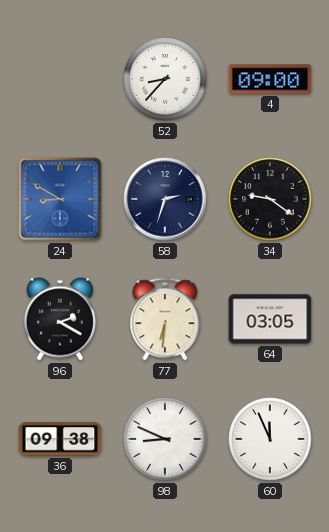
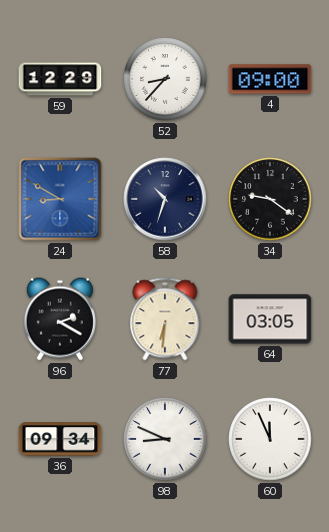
59: none -> 12:29 (60, 79)
58: 2:33 -> 10:33 (165, 199)
36: 09:38 -> 09:34 (60, 439)
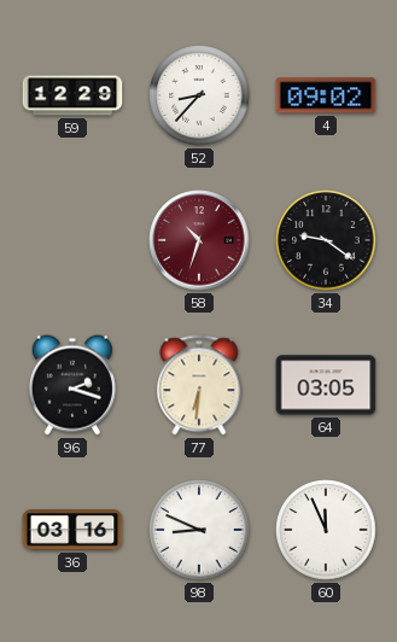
4: 09:00 -> 09:02 (326, 95)
24: 8:50 -> none (60, 199)
58 dial: navy -> burgundy (199, 240)
96: 2:20 -> 2:18 (72, 385)
36: 09:34 -> 03:16 (72, 530)
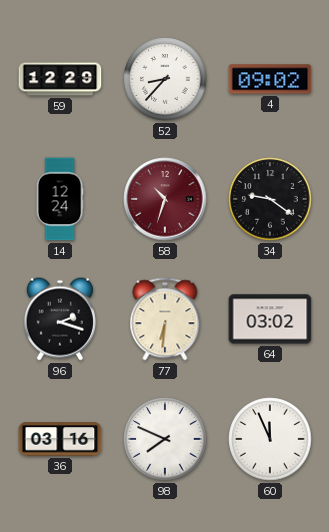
14: none -> 12:24 (60, 199)
64: 03:05 -> 03:02 (270, 319)
98: 8:49 -> 7:49 (165, 439)
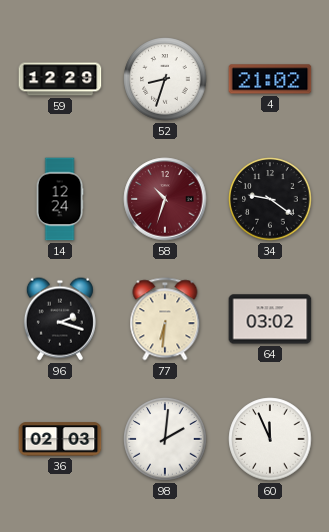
52: 8:37 -> 8:33 (165, 79)
4: 09:02 -> 21:02 (270, 79)
36: 03:16 -> 02:03 (60, 439)
98: 7:49 -> 2:01 (165, 439)
